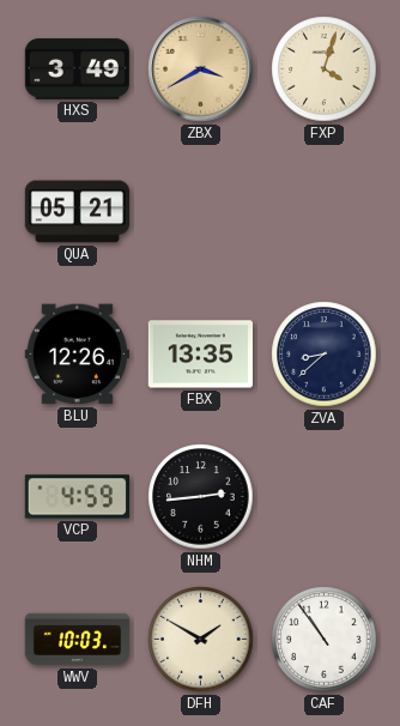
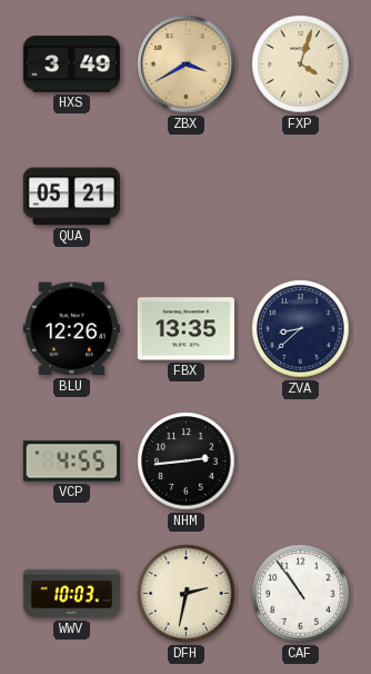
VCP: 4:59 -> 4:55 (71, 462)
DFH: 1:50 -> 2:32 (187, 594)
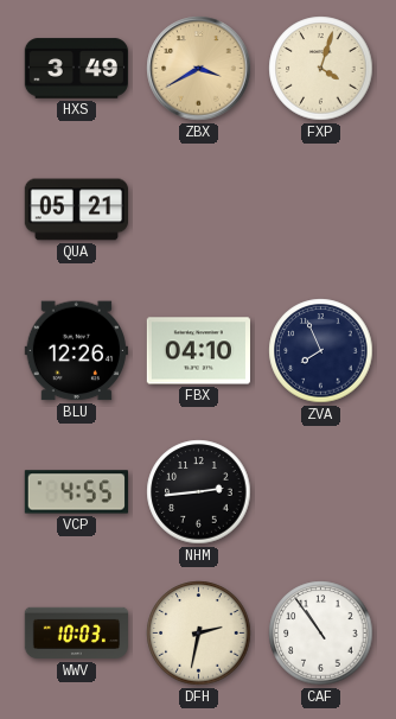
FBX: 13:35 -> 04:10 (198, 351)
ZVA: 8:38 -> 7:56 (321, 351)
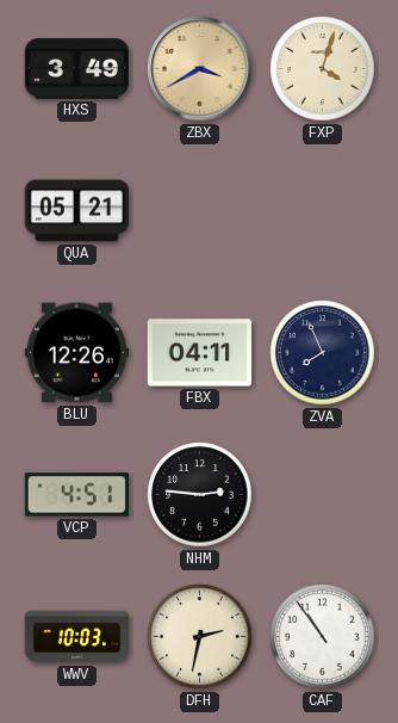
FBX: 04:10 -> 04:11 (199, 353)
VCP: 4:55 -> 4:51 (76, 495)
NHM: 2:44 -> 2:46 (200, 495)
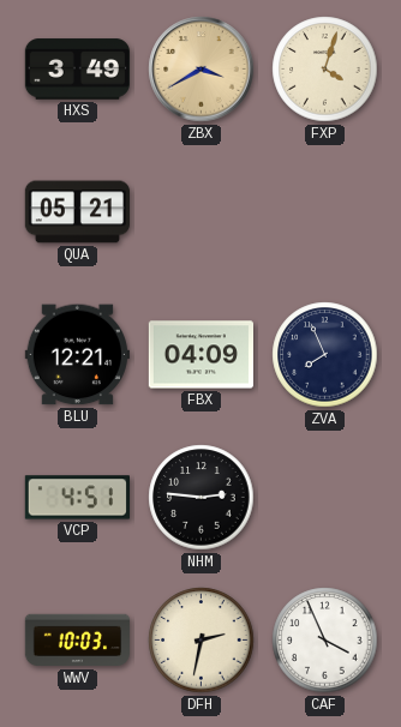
BLU: 12:26 -> 12:21 (77, 355)
FBX: 04:11 -> 04:09 (200, 355)
CAF: 10:54 -> 3:56 (325, 641)
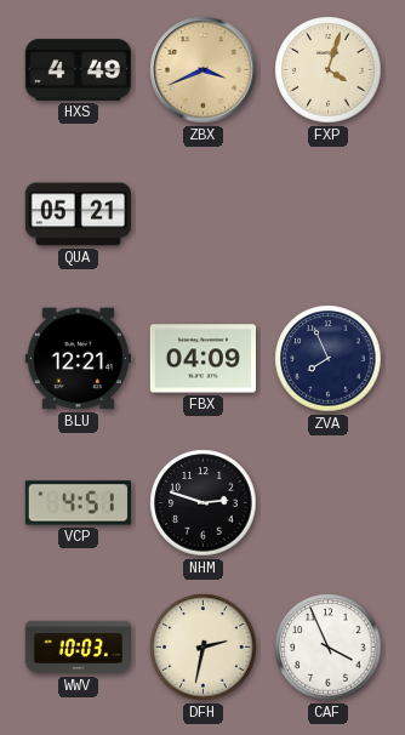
HXS: 3:49 -> 4:49 (78, 70)
ZBX: 3:40 -> 3:41 (204, 70)
NHM: 2:46 -> 2:48 (204, 503)
